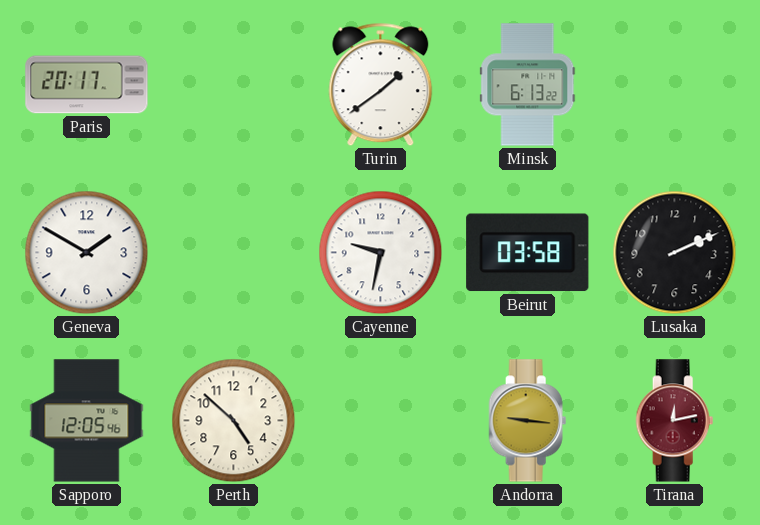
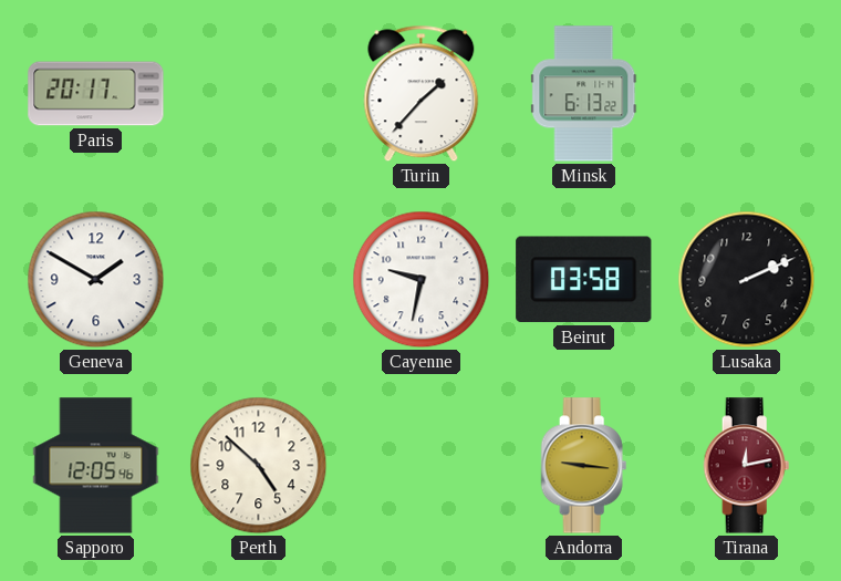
Turin: 1:39 -> 1:37 (422, 94)
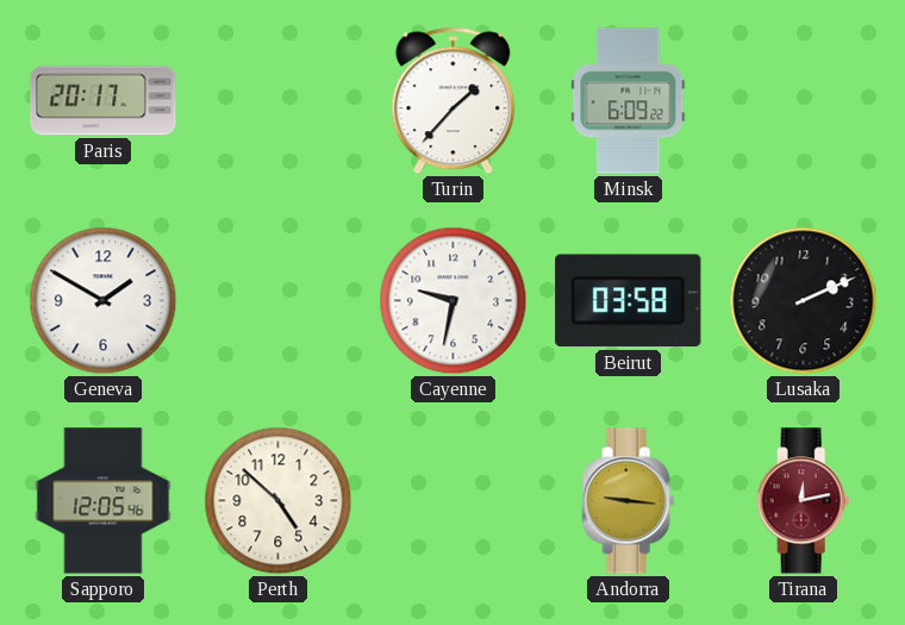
Minsk: 6:13 -> 6:09 (629, 101)
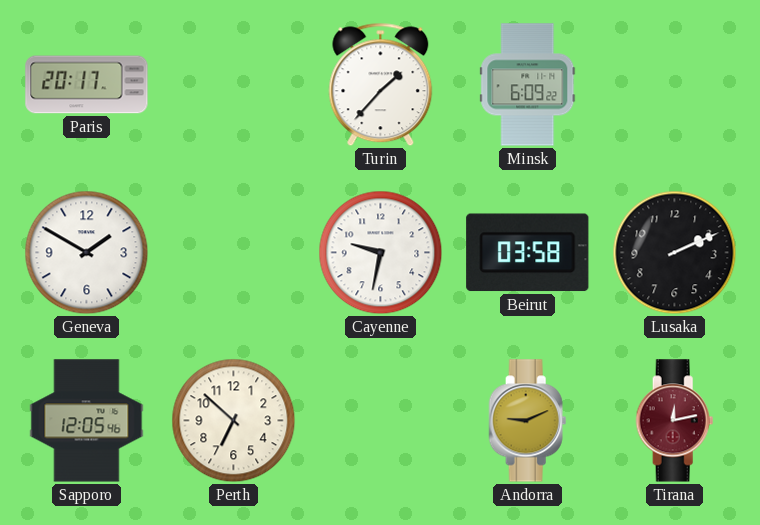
Perth: 4:52 -> 6:52 (234, 421)
Andorra: 9:16 -> 9:11 (528, 421)
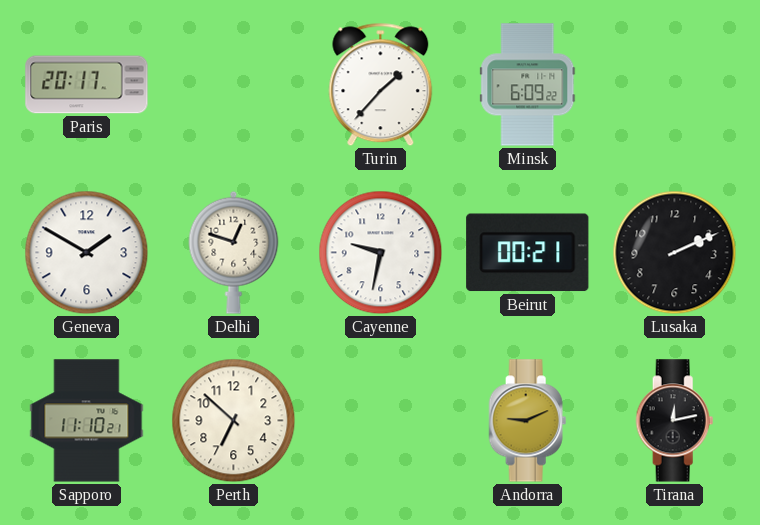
Delhi: none -> 12:48 (234, 252)
Beirut: 03:58 -> 00:21 (528, 253)
Sapporo: 12:05 -> 11:10 (87, 421)
Tirana dial: burgundy -> black (675, 421)
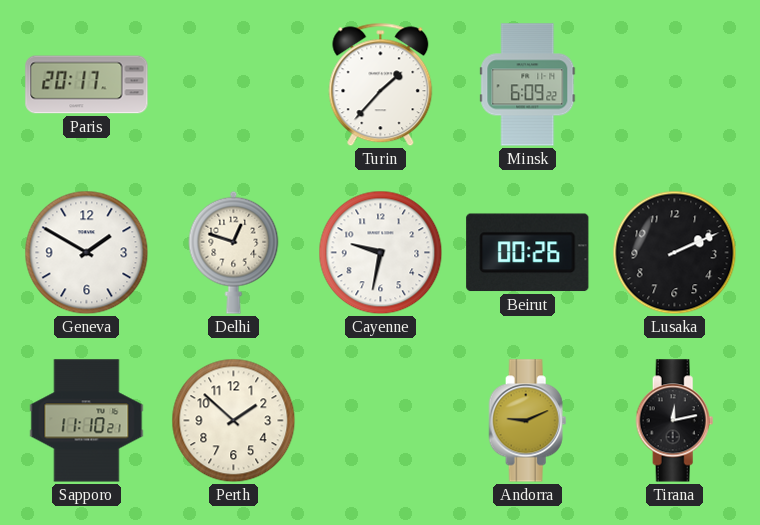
Beirut: 00:21 -> 00:26 (528, 253)
Perth: 6:52 -> 1:52 (234, 421)
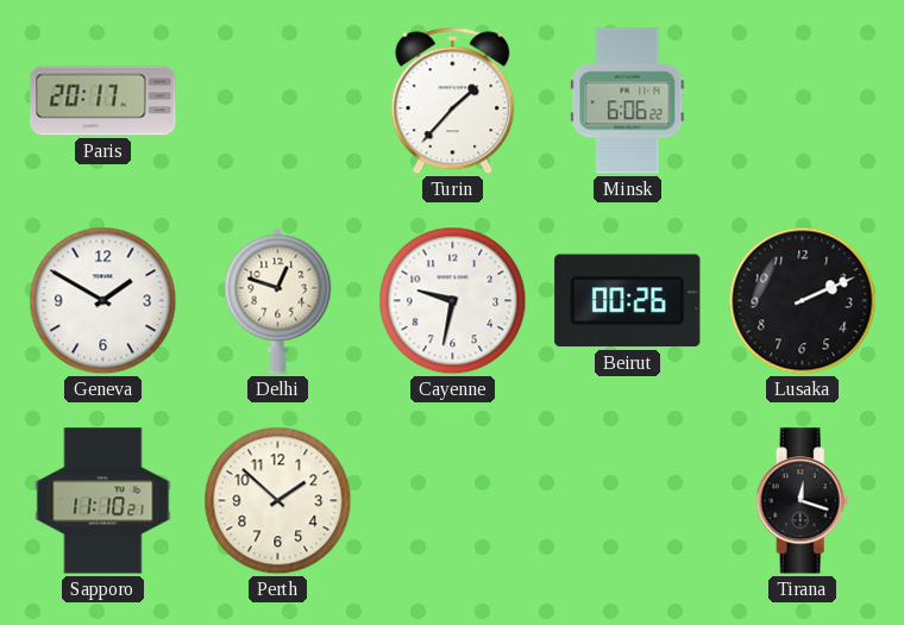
Minsk: 6:09 -> 6:06 (628, 101)
Andorra: 9:11 -> none (528, 421)
Tirana: 12:13 -> 12:18 (803, 501)
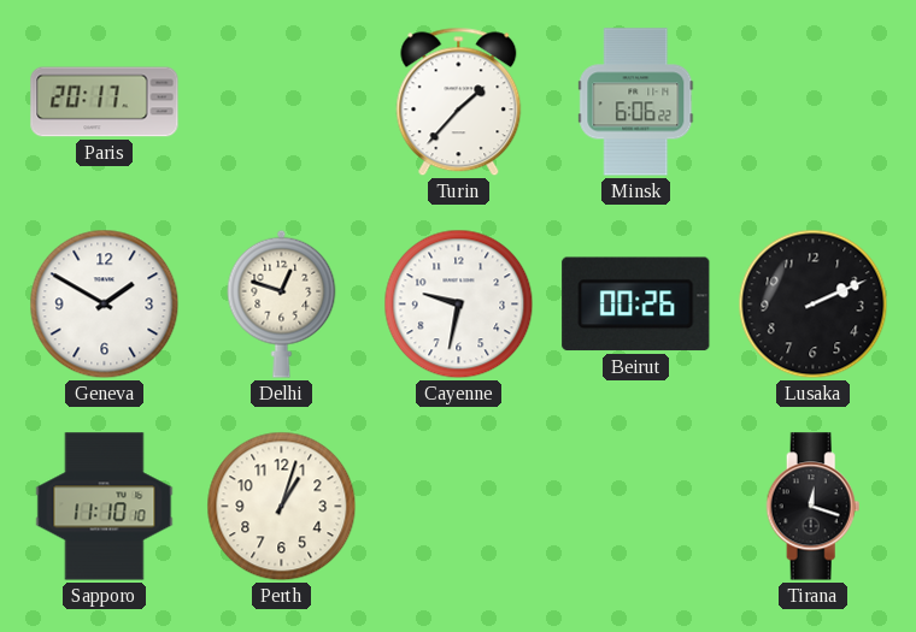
Sapporo: 11:10:21 -> 11:10:10 (105, 507)
Perth: 1:52 -> 1:03 (282, 507)
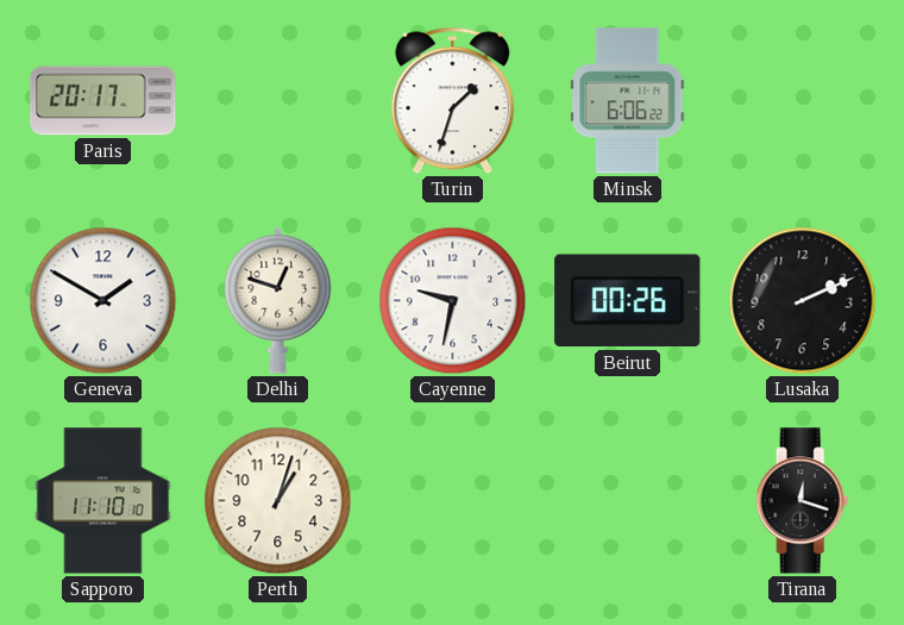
Turin: 1:37 -> 1:33 (453, 101)
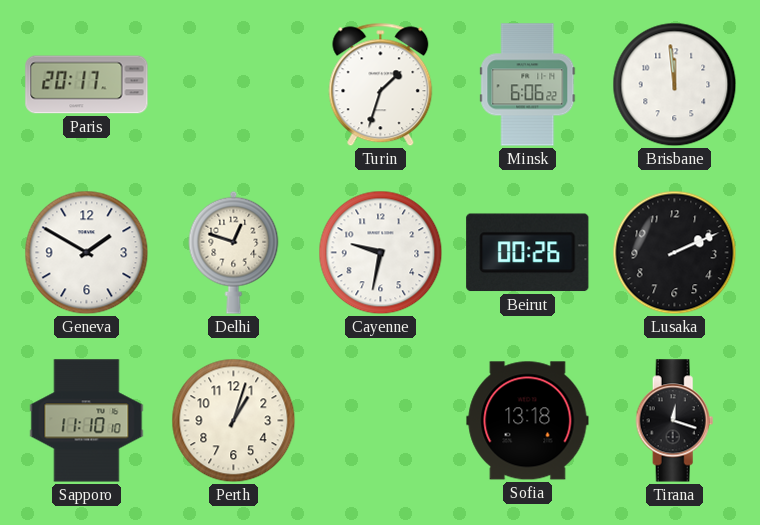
Brisbane: none -> 11:59 (675, 85)
Sofia: none -> 13:18 (528, 421)
